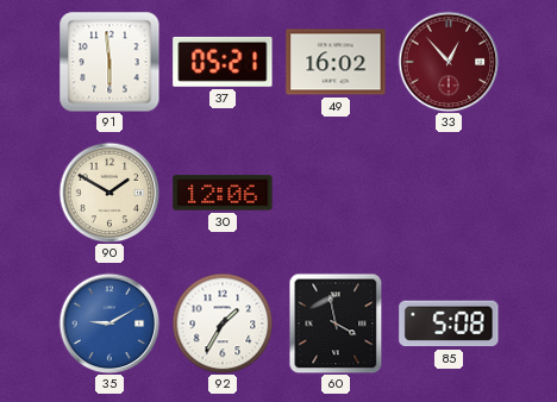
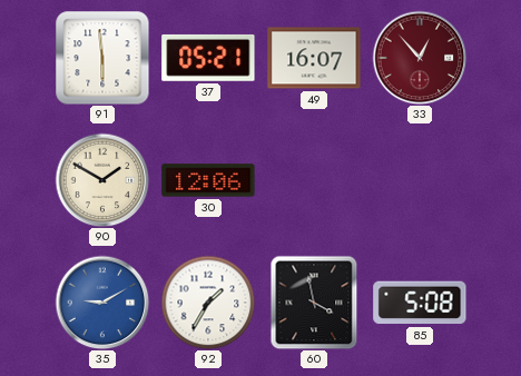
49: 16:02 -> 16:07 (314, 58)
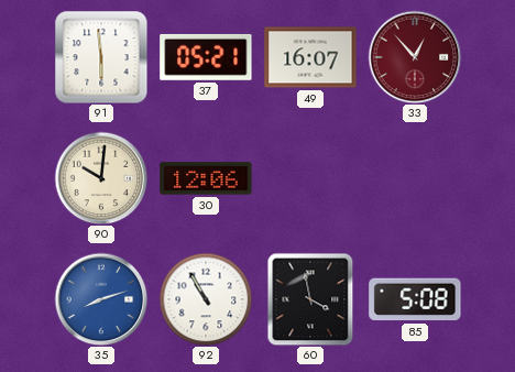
90: 1:50 -> 10:01 (101, 178)
35: 9:10 -> 8:12 (101, 299)
92: 1:35 -> 10:55 (206, 299)
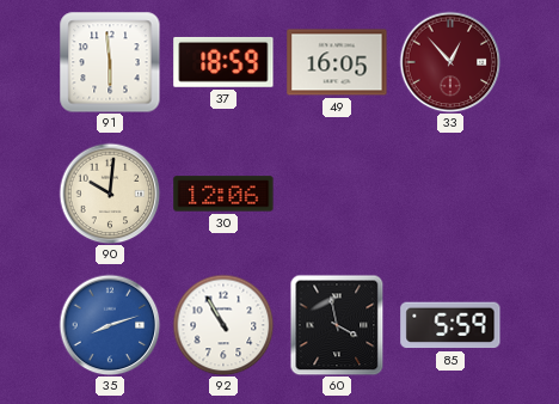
37: 05:21 -> 18:59 (223, 62)
49: 16:07 -> 16:05 (337, 62)
85: 5:08 -> 5:59 (450, 325)
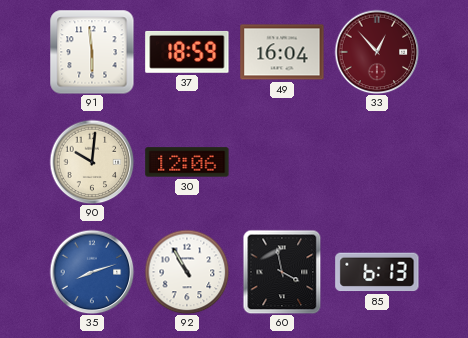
49: 16:05 -> 16:04 (282, 52)
85: 5:59 -> 6:13 (377, 272)
